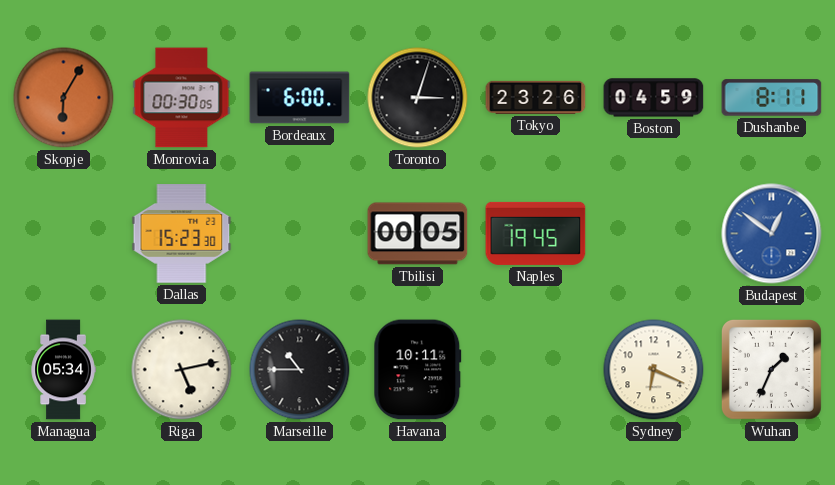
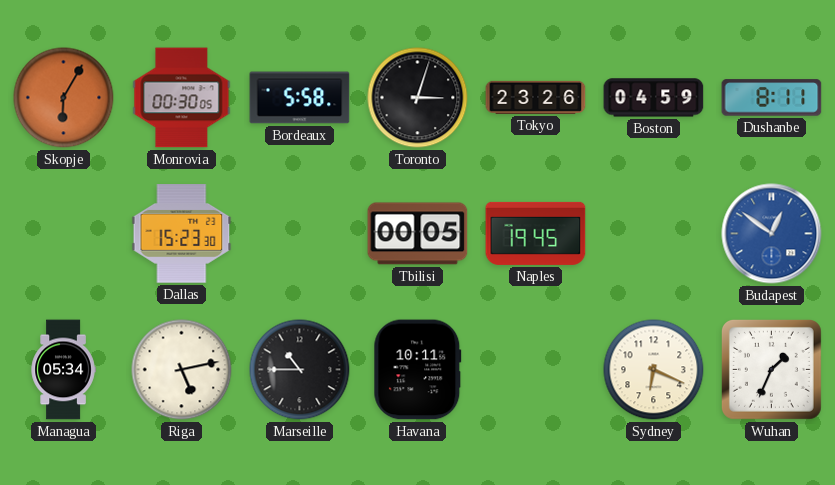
Bordeaux: 6:00 -> 5:58 (300, 98)
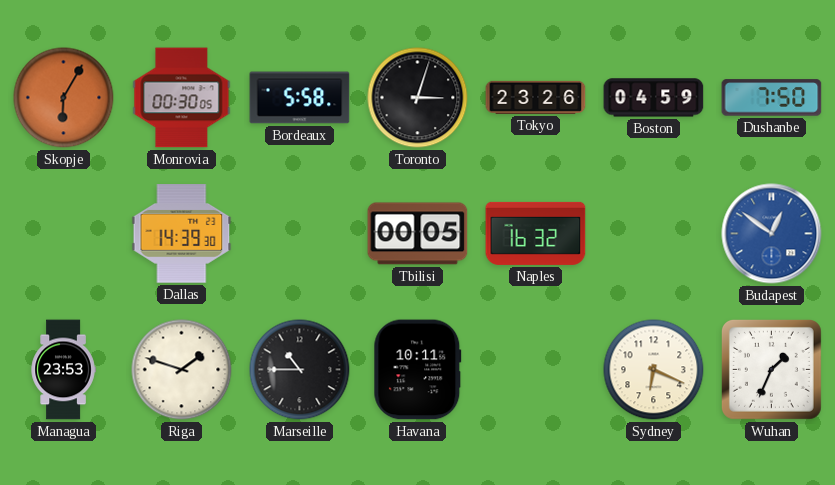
Dushanbe: 8:11 -> 7:50 (772, 98)
Dallas: 15:23 -> 14:39 (182, 234)
Naples: 19:45 -> 16:32 (536, 233)
Managua: 05:34 -> 23:53 (63, 370)
Riga: 5:13 -> 1:48 (182, 370)
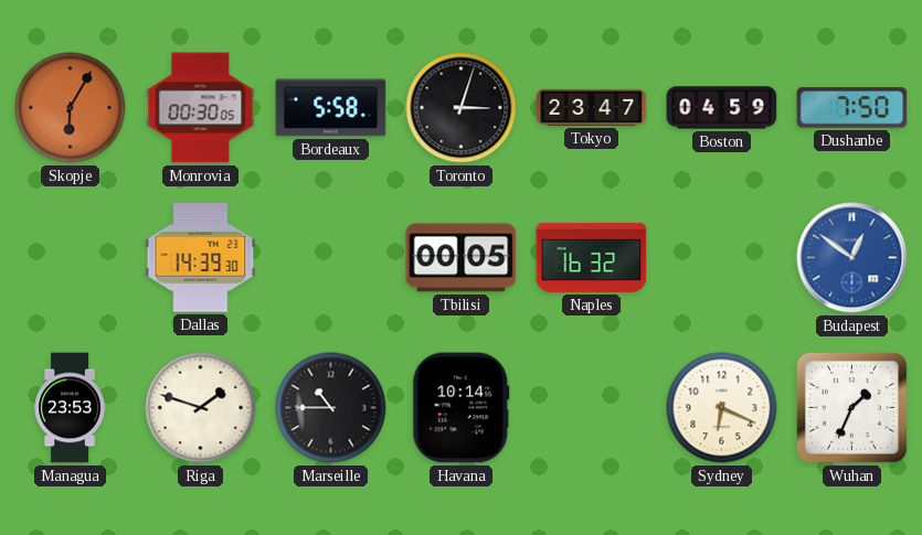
Tokyo: 23:26 -> 23:47 (592, 107)
Havana: 10:11 -> 10:14 (462, 408)
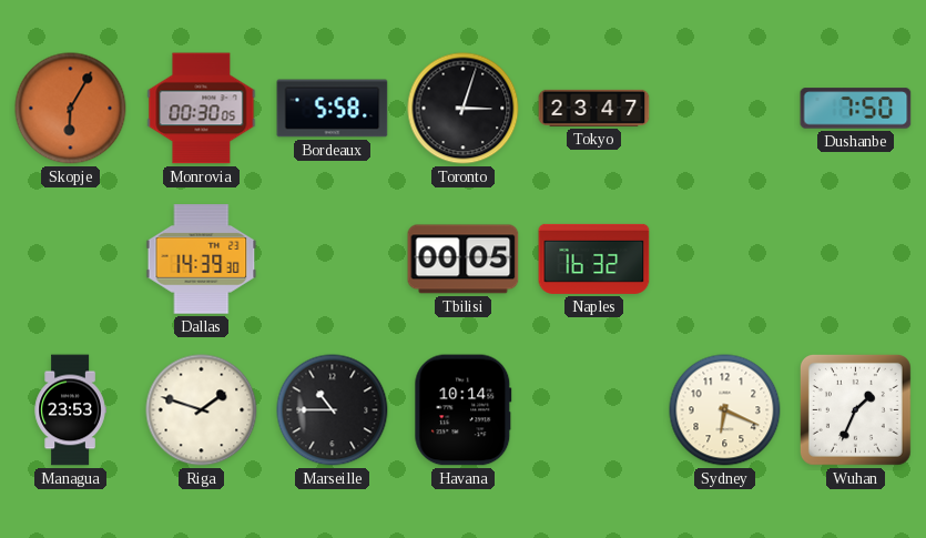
Boston: 04:59 -> none (722, 108)
Budapest: 12:51 -> none (852, 258)
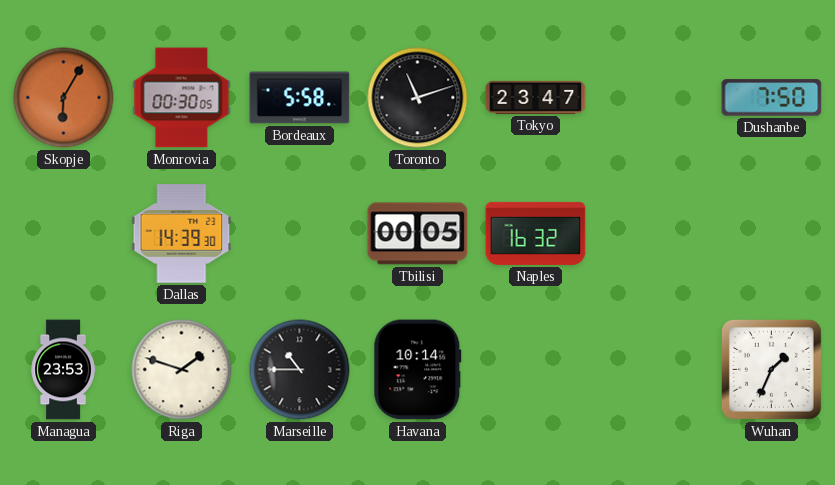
Toronto: 3:03 -> 11:12 (418, 98)
Sydney: 6:19 -> none (725, 410)
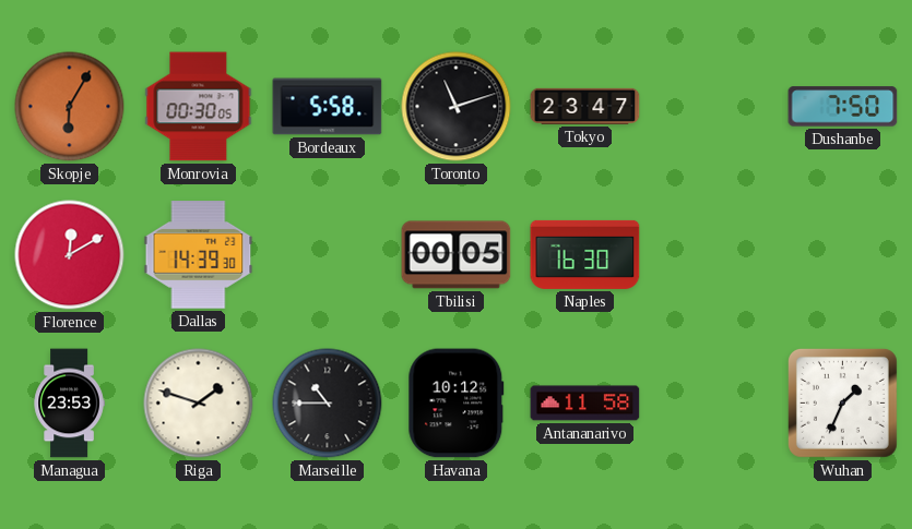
Florence: none -> 12:10 (70, 255)
Naples: 16:32 -> 16:30 (585, 254)
Havana: 10:14 -> 10:12 (457, 404)
Antananarivo: none -> 11:58 (585, 404)
